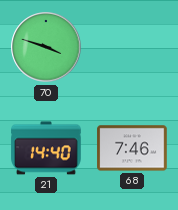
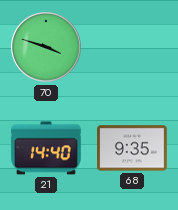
68: 7:46 -> 9:35 (132, 148)
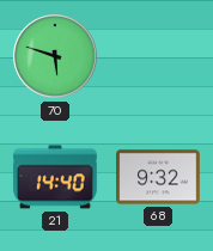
70: 3:48 -> 5:48 (55, 56)
68: 9:35 -> 9:32 (158, 177)
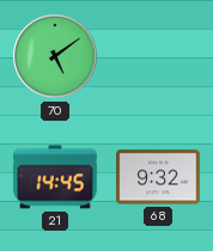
70: 5:48 -> 5:09 (55, 56)
21: 14:40 -> 14:45 (55, 177)
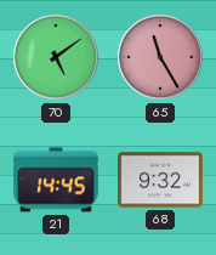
65: none -> 11:25 (160, 57)
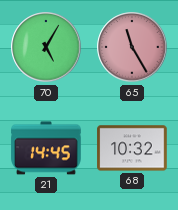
70: 5:09 -> 5:05 (46, 47)
68: 9:32 -> 10:32 (132, 148)
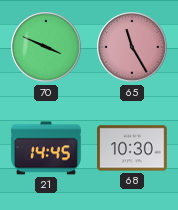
70: 5:05 -> 3:49 (46, 47)
68: 10:32 -> 10:30 (132, 148)
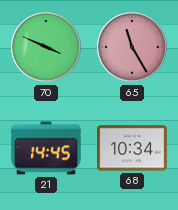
68: 10:30 -> 10:34 (132, 148)
